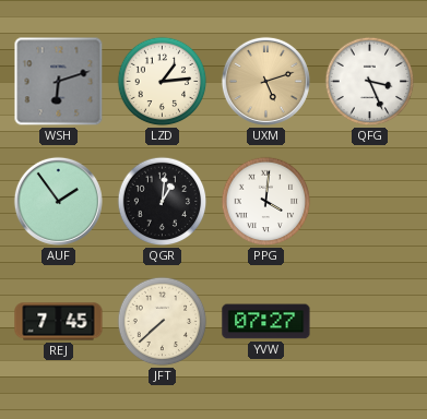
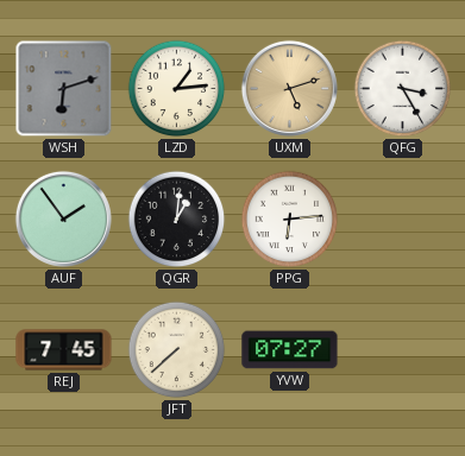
QFG: 3:26 -> 3:25 (403, 89)
PPG: 4:01 -> 6:14 (290, 220)
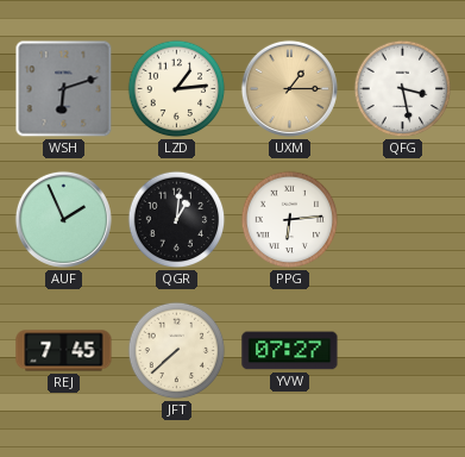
UXM: 5:12 -> 1:15 (289, 88)
QFG: 3:25 -> 3:28 (403, 89)
AUF: 1:54 -> 1:56 (63, 219)
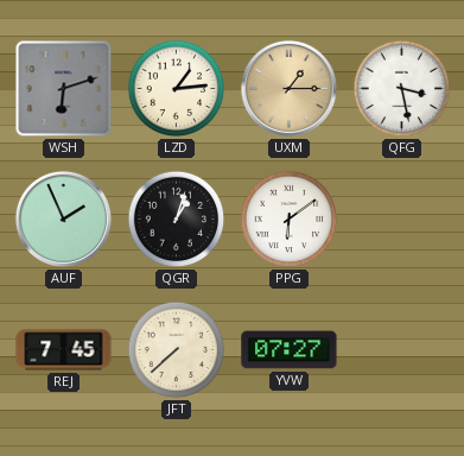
QGR: 1:01 -> 1:03 (177, 220)
PPG: 6:14 -> 6:09 (290, 220)
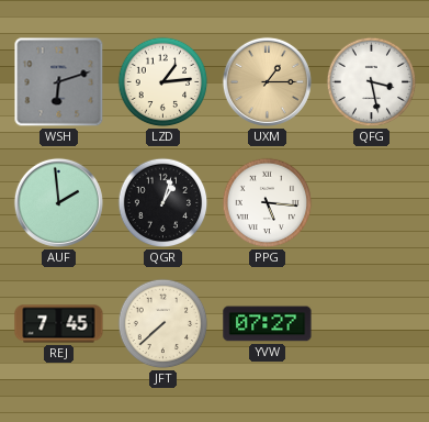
AUF: 1:56 -> 1:59 (58, 202)
PPG: 6:09 -> 5:16 (268, 203)
